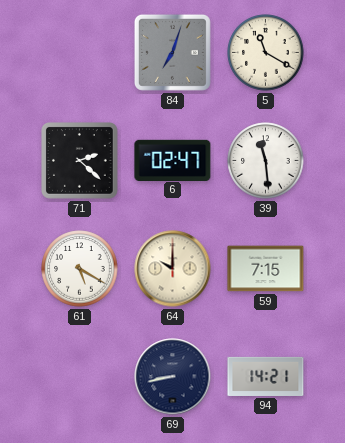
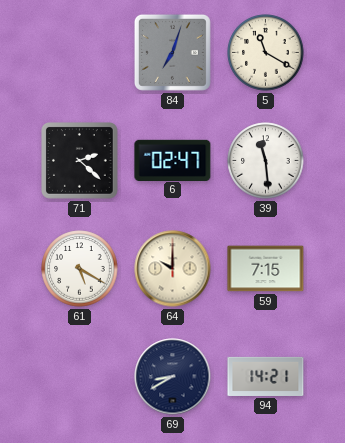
69: 8:43 -> 8:40 (173, 377)
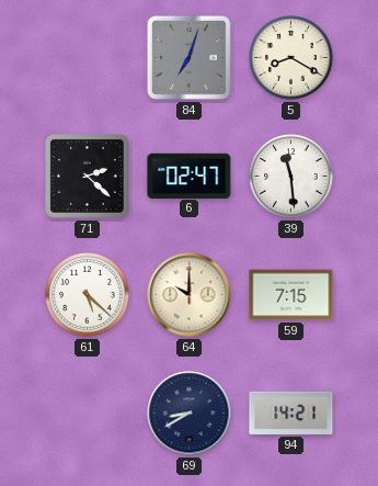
5: 11:20 -> 8:20 (291, 58)
61: 5:20 -> 5:22 (88, 295)
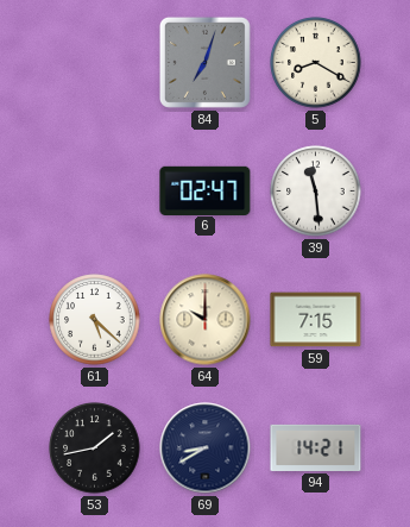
71: 2:22 -> none (88, 177)
53: none -> 1:43 (95, 448)
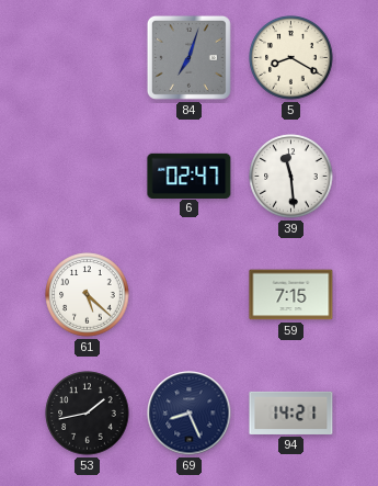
64: 10:00 -> none (206, 320)
69: 8:40 -> 8:26 (190, 414)
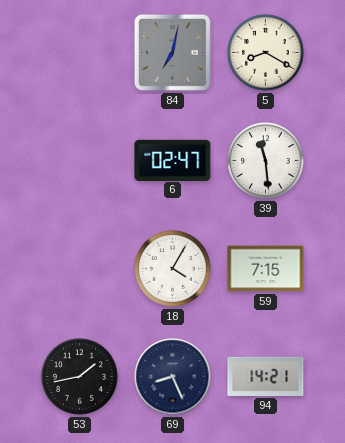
84: 7:03 -> 7:02 (172, 52)
61: 5:22 -> none (88, 295)
18: none -> 4:05 (173, 269)
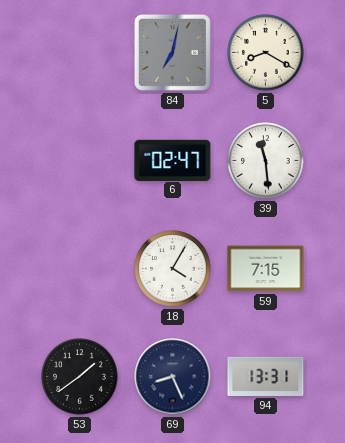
53: 1:43 -> 1:39 (80, 377)
94: 14:21 -> 13:31 (266, 376)
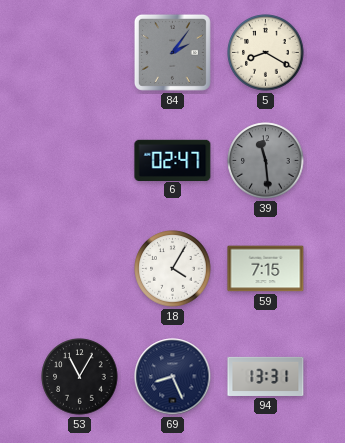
84: 7:02 -> 2:06 (172, 52)
39 dial: white -> grey (266, 161)
53: 1:39 -> 11:05 (80, 377)
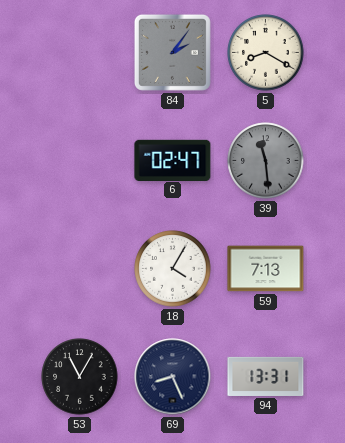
59: 7:15 -> 7:13 (266, 269)
